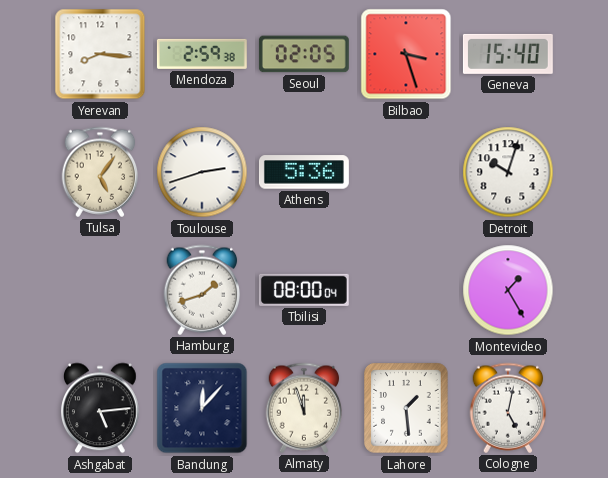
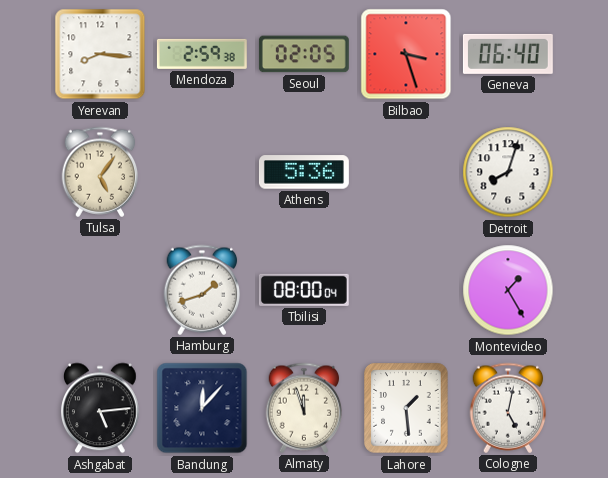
Geneva: 15:40 -> 06:40 (508, 54)
Toulouse: 2:42 -> none (202, 172)
Detroit: 10:03 -> 8:03 (508, 172)
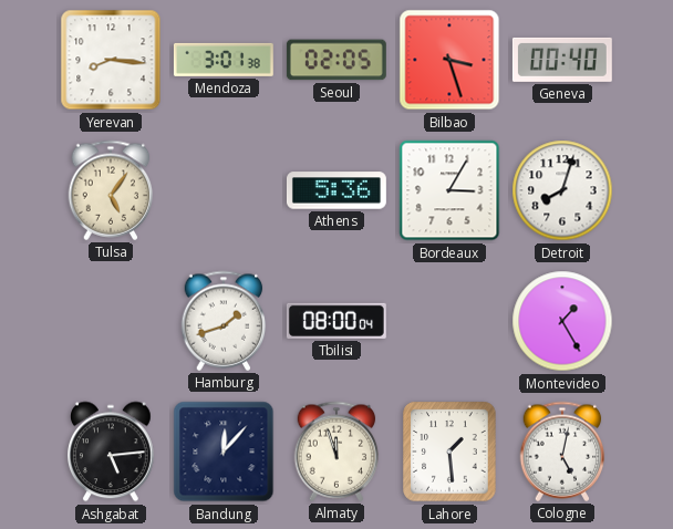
Mendoza: 2:59 -> 3:01 (224, 60)
Geneva: 06:40 -> 00:40 (562, 60)
Bordeaux: none -> 3:05 (449, 190)
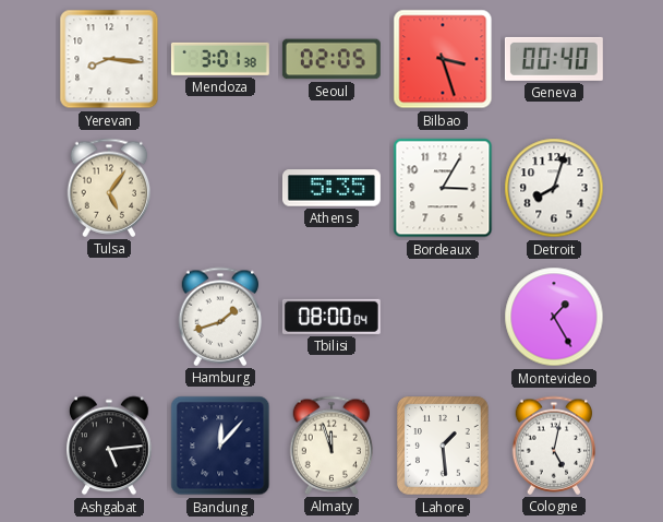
Athens: 5:36 -> 5:35 (331, 188)
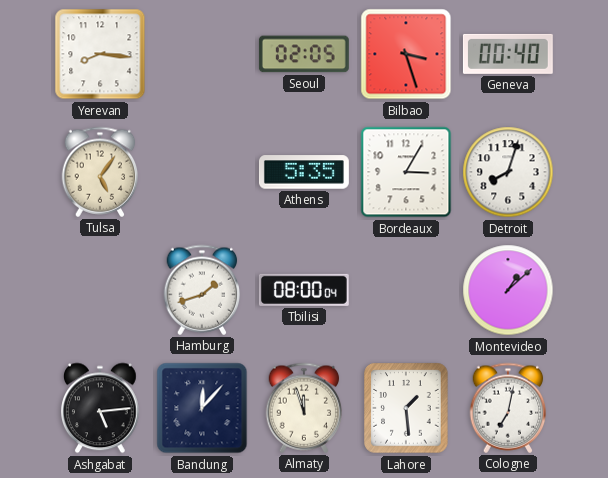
Mendoza: 3:01 -> none (220, 59)
Montevideo: 1:25 -> 1:08 (508, 290)
Cologne: 5:02 -> 7:02 (508, 408)
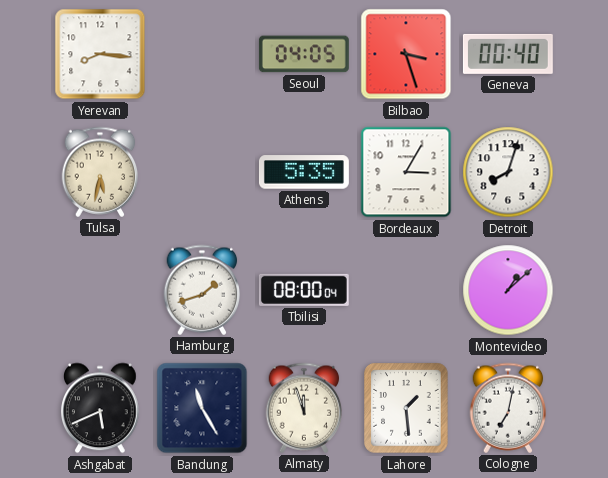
Seoul: 02:05 -> 04:05 (304, 54)
Tulsa: 5:06 -> 5:32 (100, 172)
Ashgabat: 5:14 -> 5:41 (101, 408)
Bandung: 12:07 -> 11:25 (202, 408)
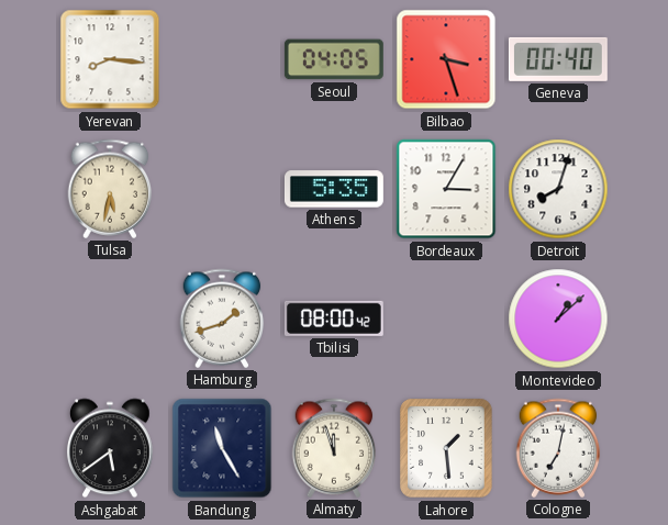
Tbilisi: 08:00:04 -> 08:00:42 (334, 319)
Ashgabat: 5:41 -> 5:39 (111, 448)
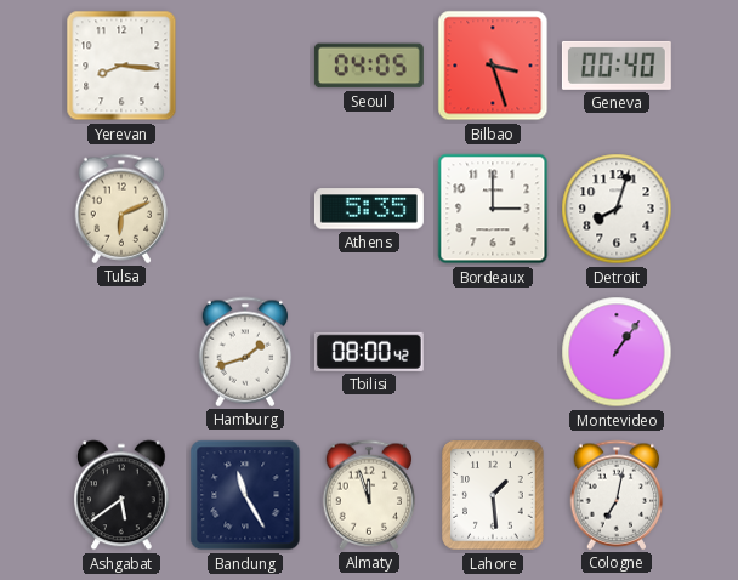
Tulsa: 5:32 -> 6:11 (121, 209)
Bordeaux: 3:05 -> 3:00 (493, 209)
Montevideo: 1:08 -> 1:06 (617, 352)
